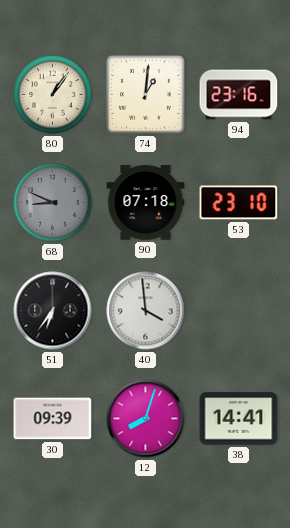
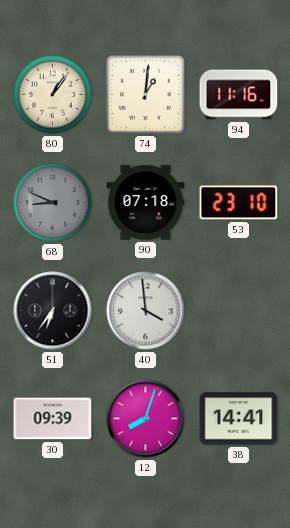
94: 23:16 -> 11:16 (239, 95)
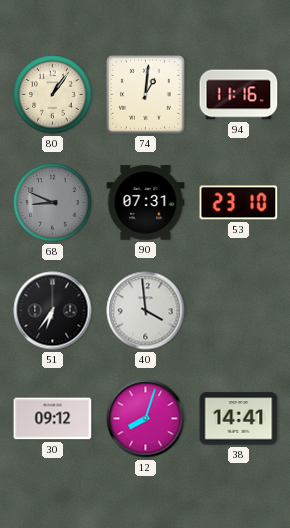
90: 07:18 -> 07:31 (146, 203)
30: 09:39 -> 09:12 (53, 419)
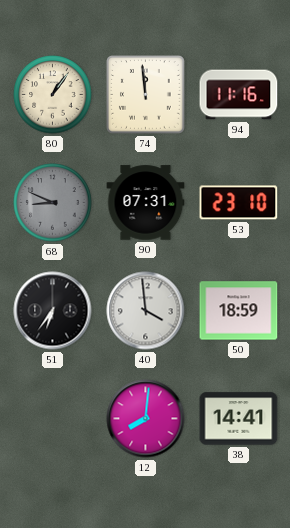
74: 1:01 -> 11:59 (146, 95)
50: none -> 18:59 (239, 311)
30: 09:12 -> none (53, 419)
12: 8:03 -> 8:01 (146, 419)
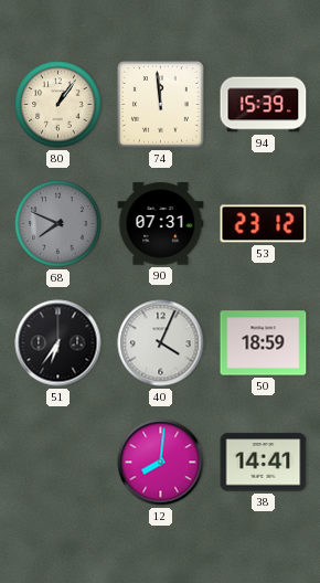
94: 11:16 -> 15:39 (264, 105)
68: 8:49 -> 7:49 (58, 224)
53: 23:10 -> 23:12 (264, 224)
40: 3:59 -> 4:04 (161, 343)
